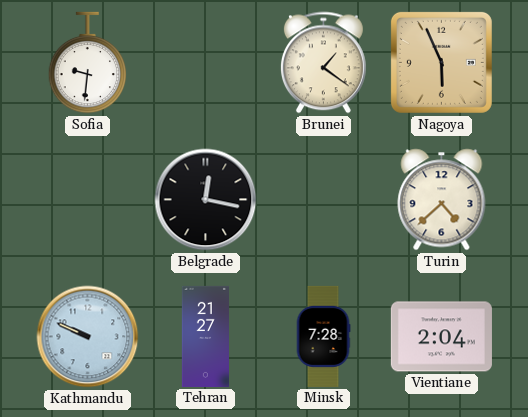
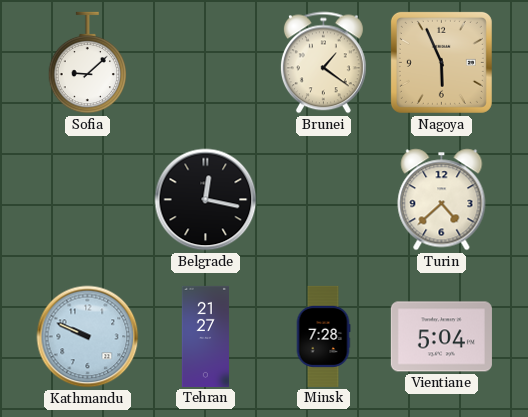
Sofia: 9:31 -> 9:08 (88, 63)
Vientiane: 2:04 -> 5:04 (441, 337)
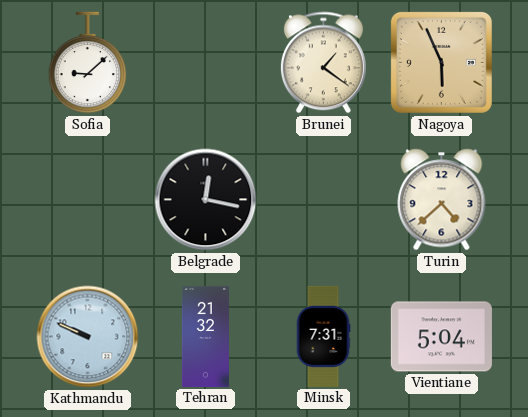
Tehran: 21:27 -> 21:32 (205, 336)
Minsk: 7:28 -> 7:31 (323, 336)
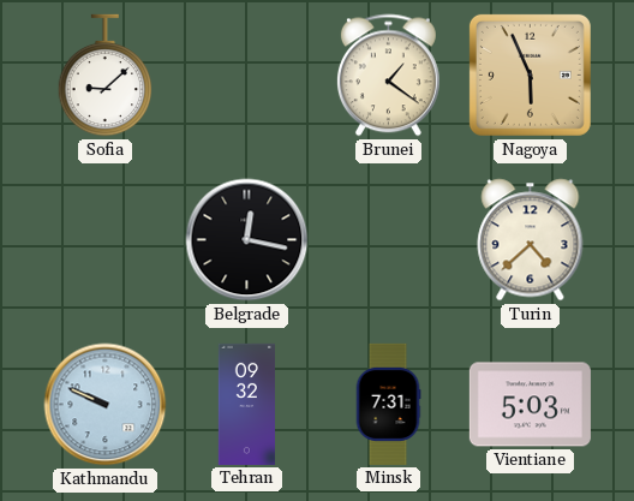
Tehran: 21:32 -> 09:32 (246, 404)
Vientiane: 5:04 -> 5:03 (530, 405)
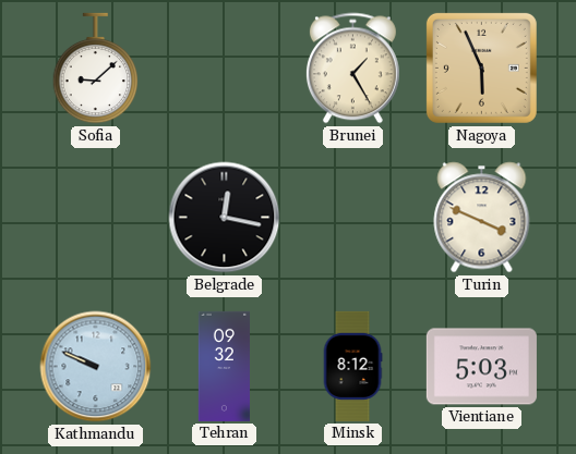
Brunei: 1:21 -> 1:25 (352, 69)
Turin: 4:38 -> 3:49 (482, 218)
Minsk: 7:31 -> 8:12 (352, 366)
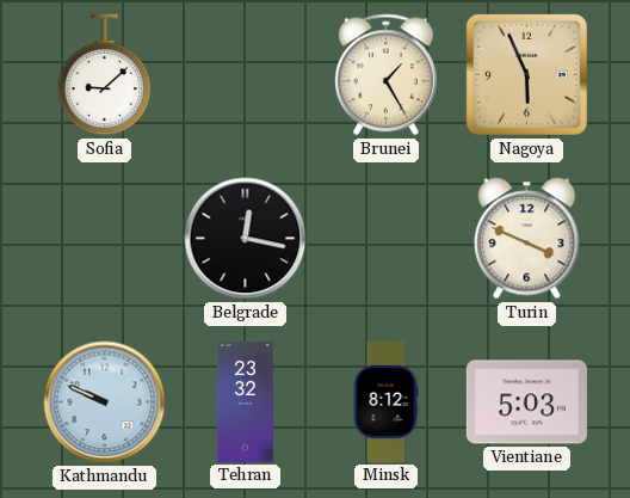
Tehran: 09:32 -> 23:32 (245, 401)
